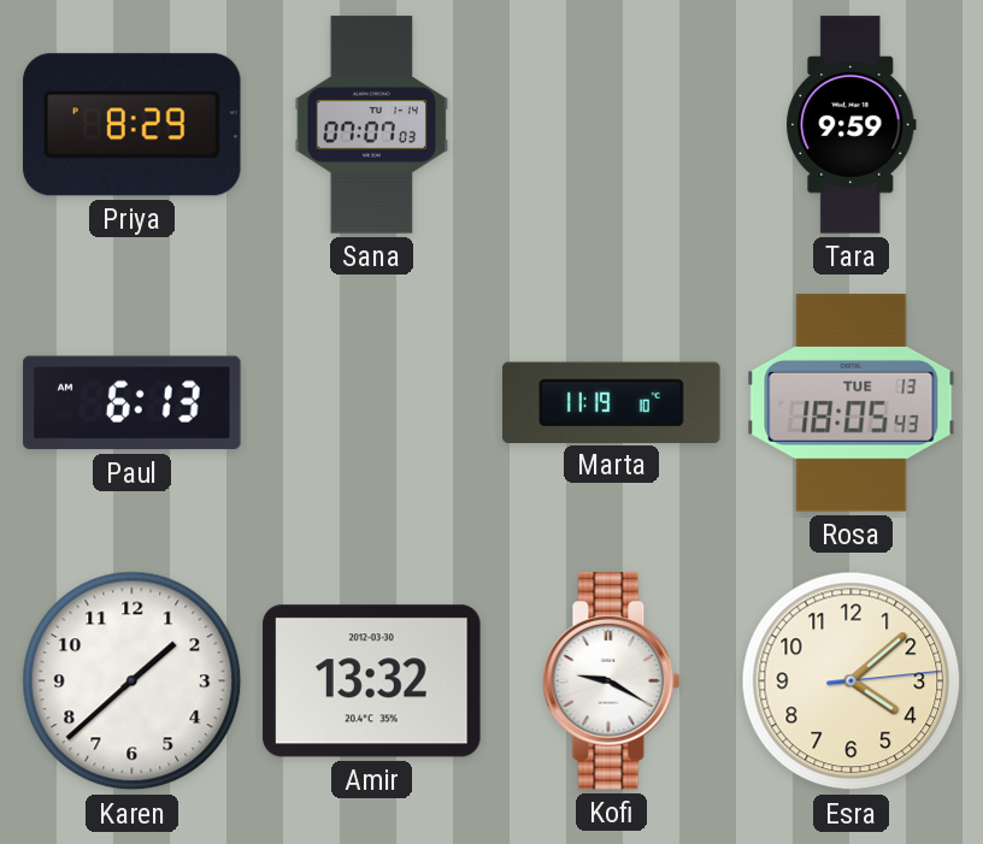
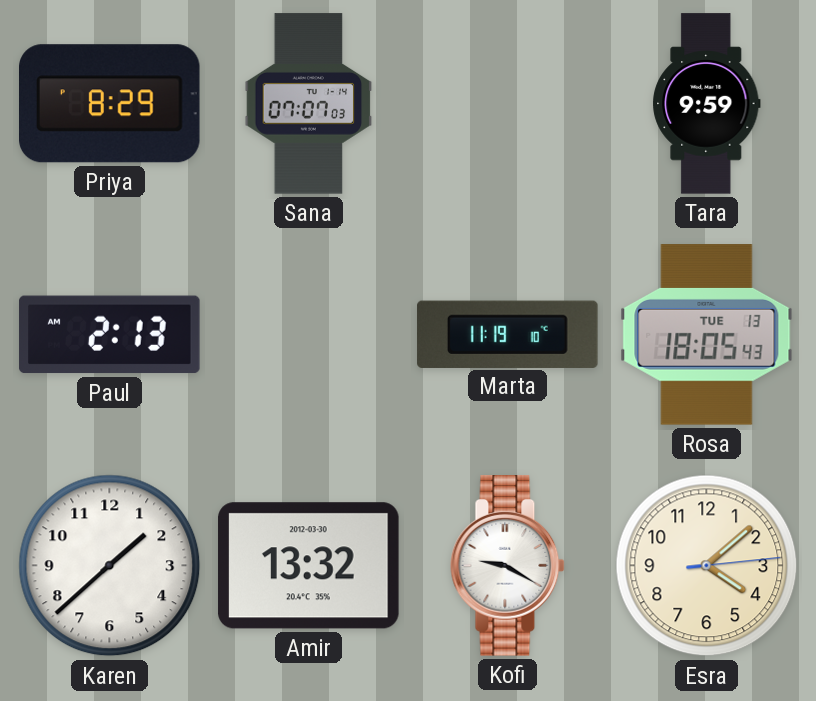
Paul: 6:13 -> 2:13 (110, 335)
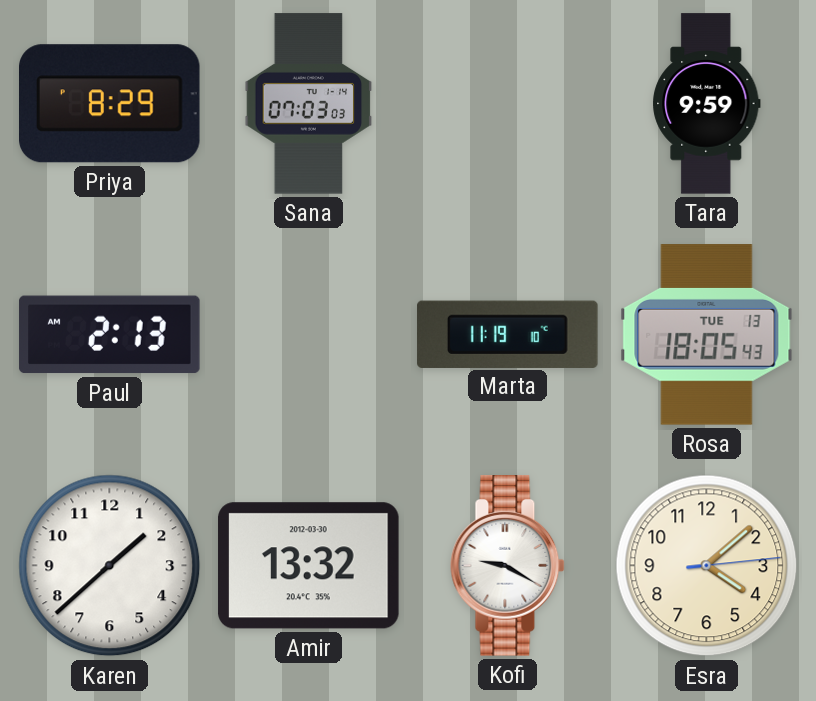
Sana: 07:07 -> 07:03 (309, 104)
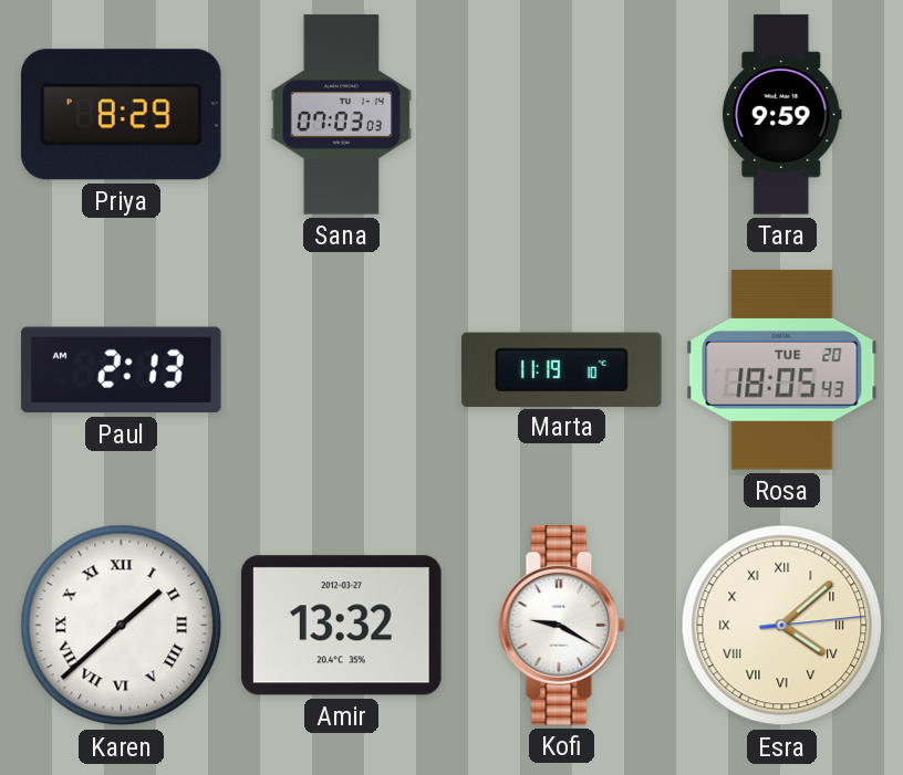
Rosa date: TUE 13 -> TUE 20 (782, 370)
Karen numerals: Arabic -> Roman (122, 626)
Amir date: 2012-03-30 -> 2012-03-27 (342, 626)
Esra numerals: Arabic -> Roman (782, 626)
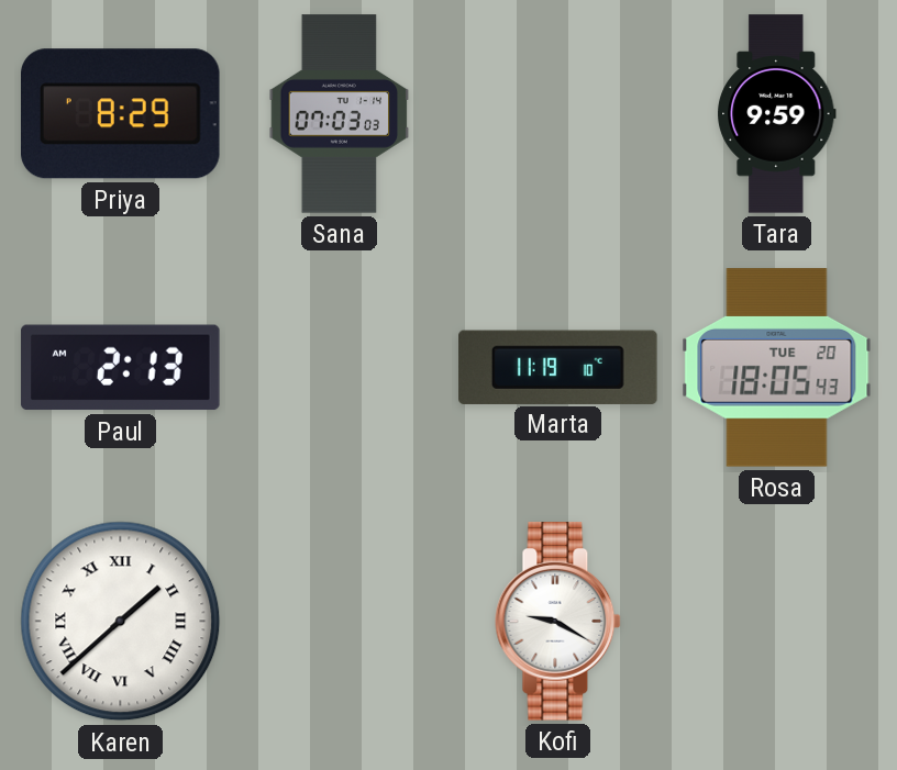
Amir: 13:32 -> none (342, 626)
Esra: 4:08 -> none (782, 626)
